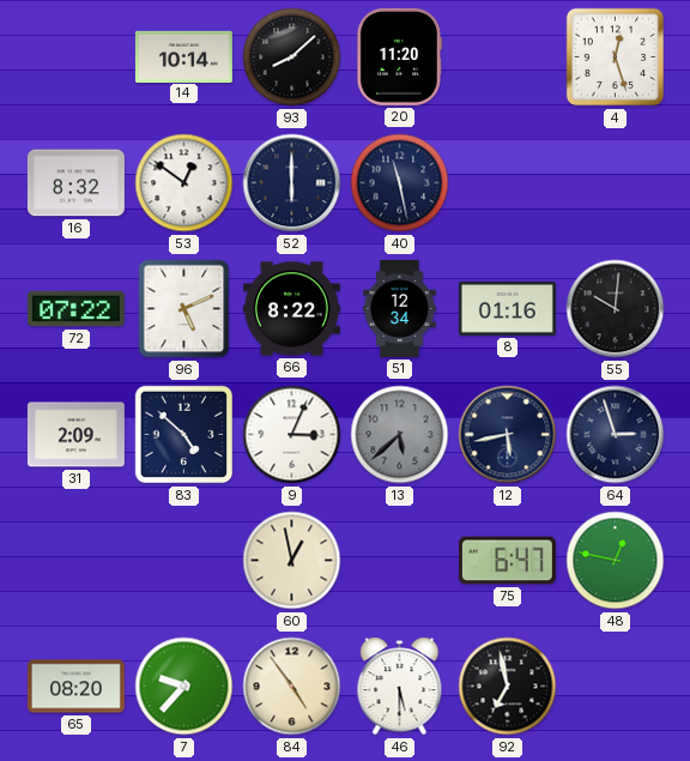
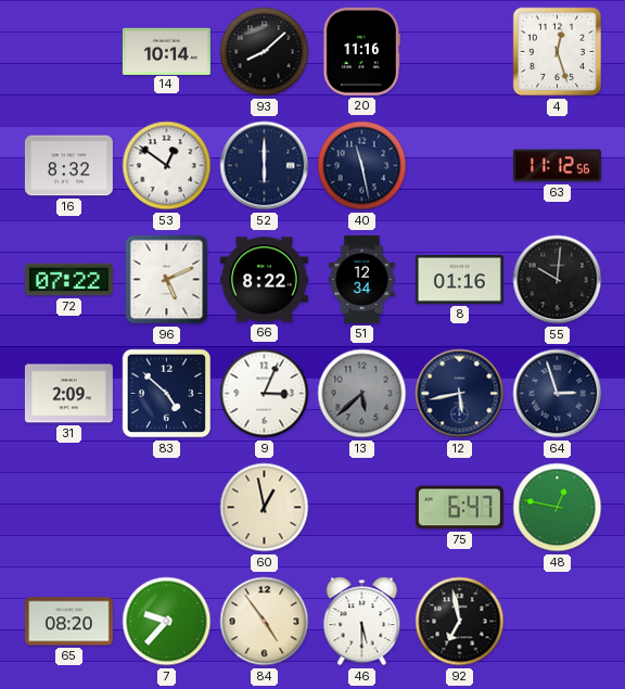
20: 11:20 -> 11:16 (361, 51)
63: none -> 11:12 (557, 166)
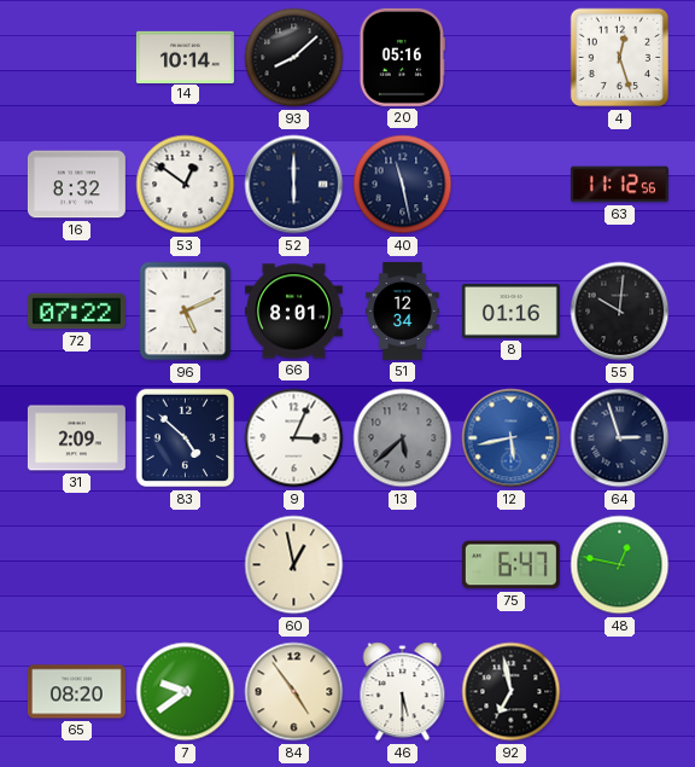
20: 11:16 -> 05:16 (402, 57)
66: 8:22 -> 8:01 (293, 312)
12 dial: navy -> blue (512, 438)
7: 9:37 -> 9:39 (186, 692)
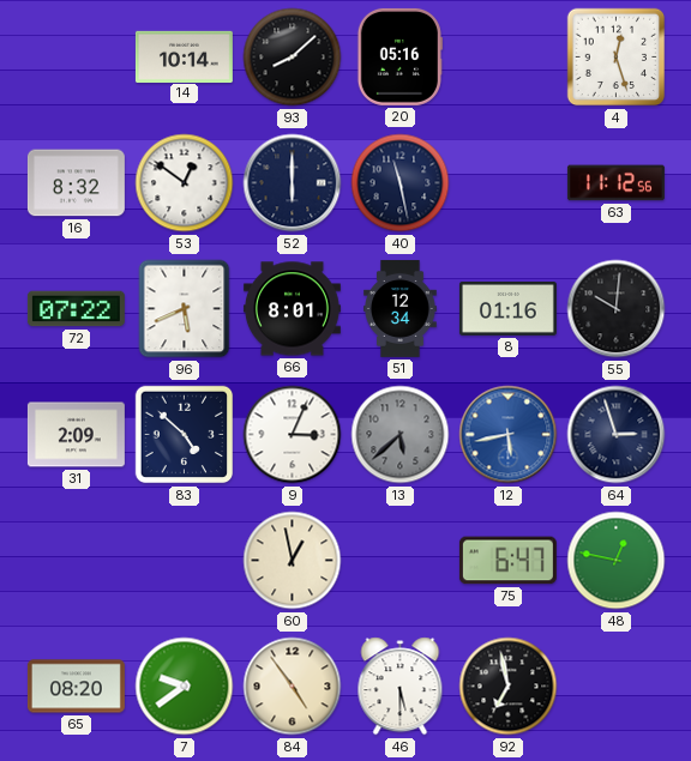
96: 5:11 -> 5:41 (185, 309)
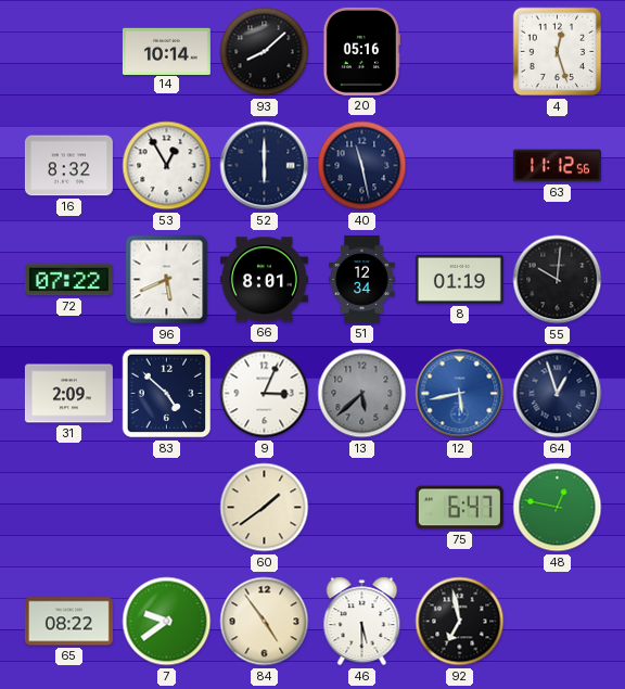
53: 12:51 -> 12:55 (167, 166)
8: 01:16 -> 01:19 (459, 279)
64: 2:57 -> 12:57 (558, 394)
60: 12:58 -> 1:39 (265, 508)
65: 08:20 -> 08:22 (68, 622)
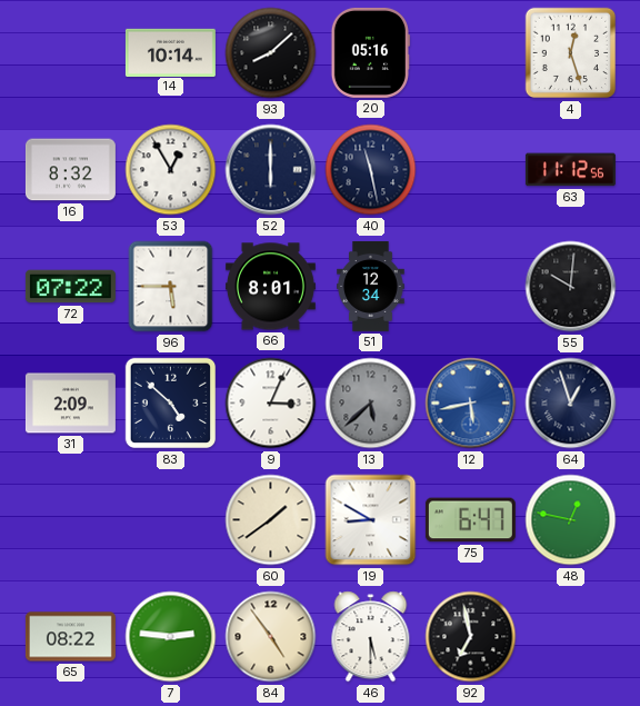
96: 5:41 -> 5:45 (171, 287)
8: 01:19 -> none (459, 279)
19: none -> 8:50 (371, 520)
7: 9:39 -> 2:46 (171, 637)
